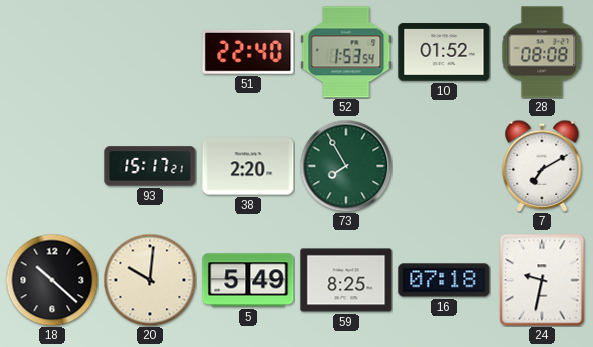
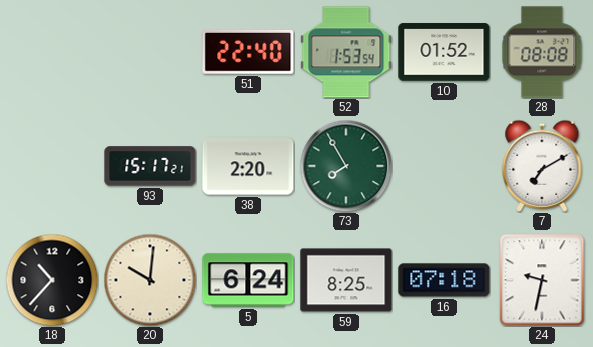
18: 10:22 -> 10:37 (52, 280)
5: 5:49 -> 6:24 (248, 280)
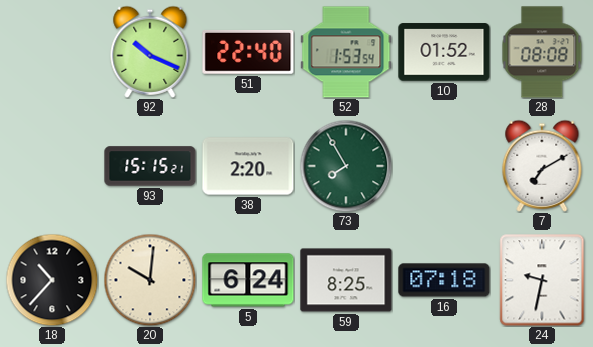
92: none -> 10:19 (150, 52)
93: 15:17 -> 15:15 (150, 166)
